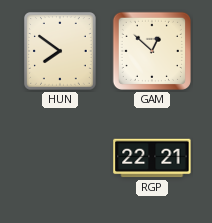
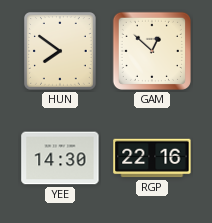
YEE: none -> 14:30 (60, 158)
RGP: 22:21 -> 22:16 (152, 158)
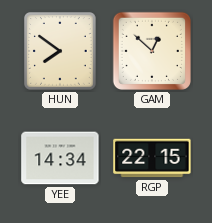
YEE: 14:30 -> 14:34 (60, 158)
RGP: 22:16 -> 22:15 (152, 158)
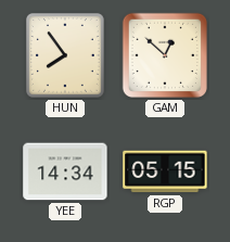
HUN: 7:51 -> 7:54 (66, 56)
RGP: 22:15 -> 05:15 (165, 171)
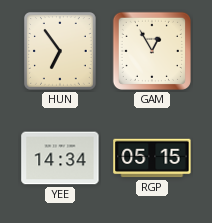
HUN: 7:54 -> 6:54 (61, 52)
GAM: 12:52 -> 12:55 (152, 51)
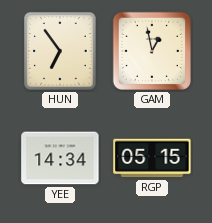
GAM: 12:55 -> 12:58 (152, 51)
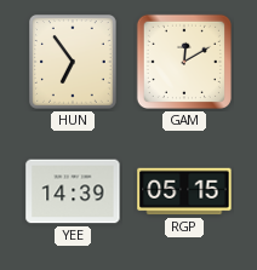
GAM: 12:58 -> 12:10 (184, 62)
YEE: 14:34 -> 14:39 (73, 191)
